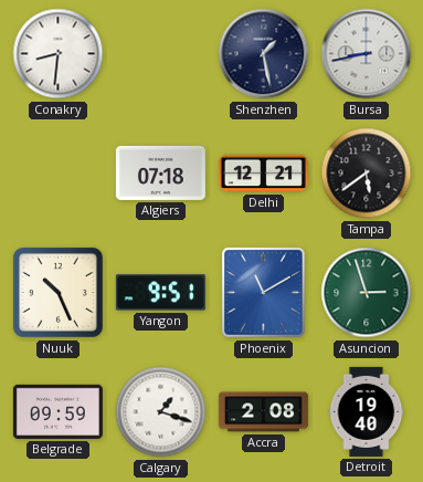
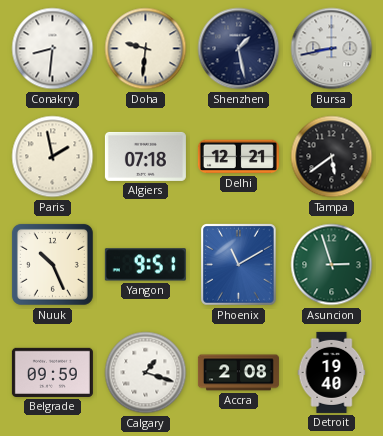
Doha: none -> 9:31 (146, 49)
Paris: none -> 1:58 (53, 157)
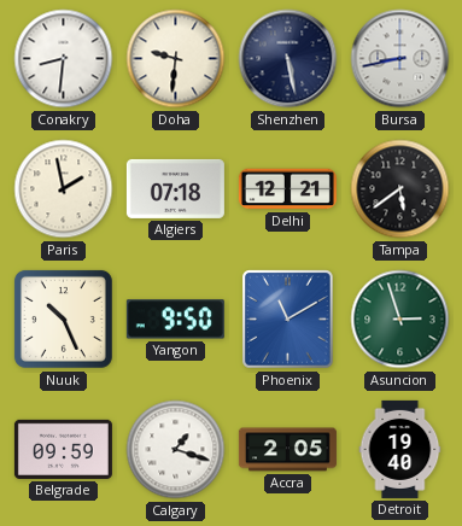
Shenzhen: 1:28 -> 5:28 (288, 59)
Yangon: 9:51 -> 9:50 (175, 320)
Accra: 2:08 -> 2:05 (287, 450)
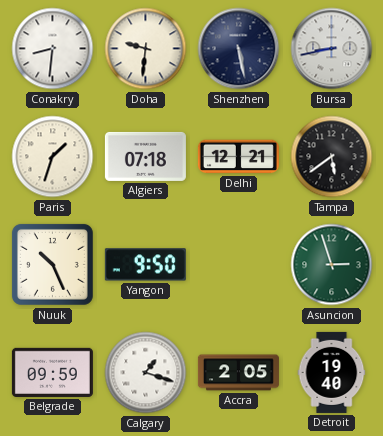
Paris: 1:58 -> 1:33 (53, 157)
Phoenix: 11:10 -> none (288, 320)
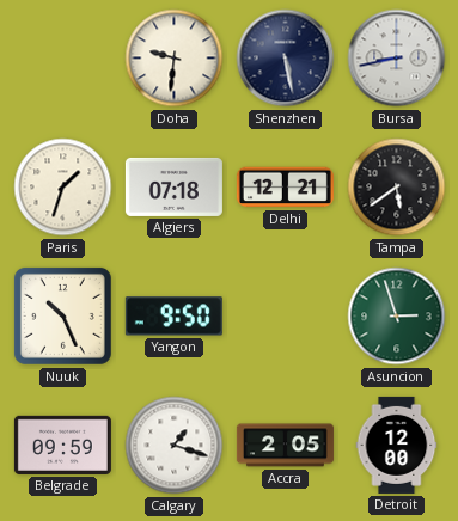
Conakry: 8:31 -> none (53, 49)
Detroit: 19:40 -> 12:00 (397, 445)
